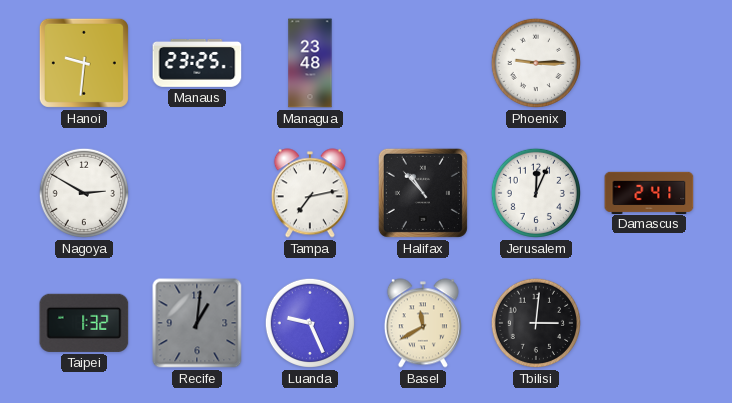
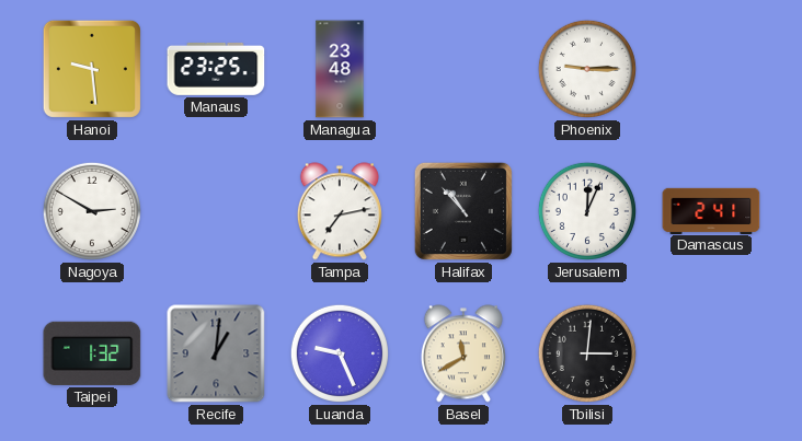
Hanoi: 9:31 -> 9:29 (92, 69)
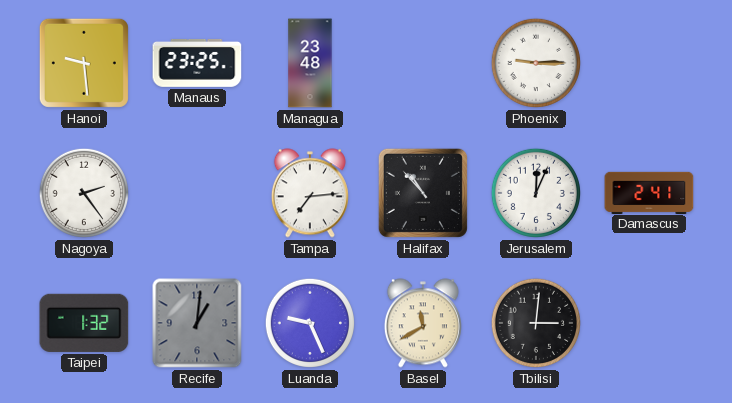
Nagoya: 2:50 -> 2:24 (84, 193)
Tampa: 7:13 -> 7:14 (310, 193)
